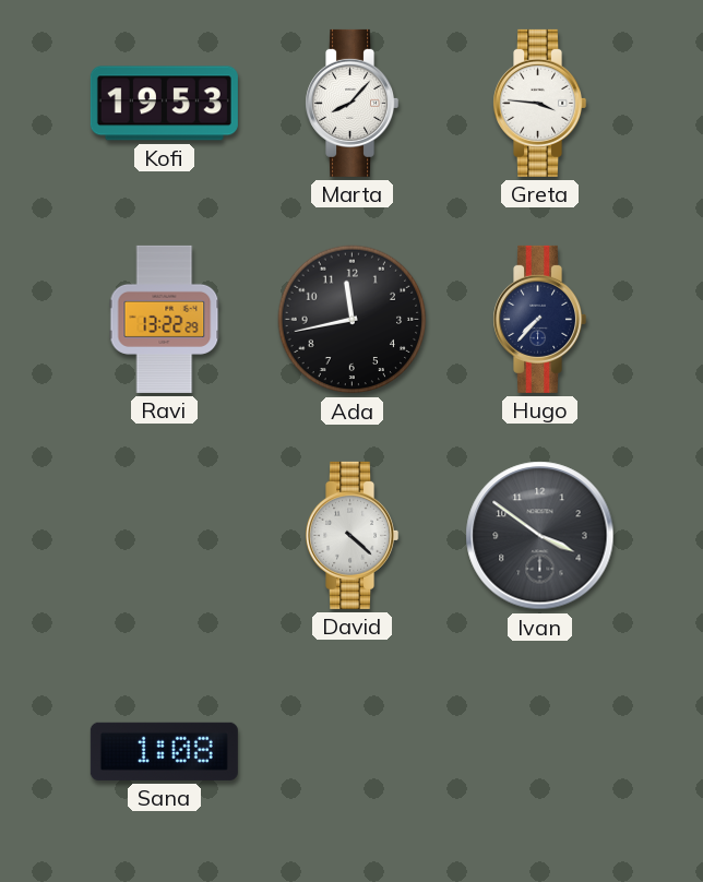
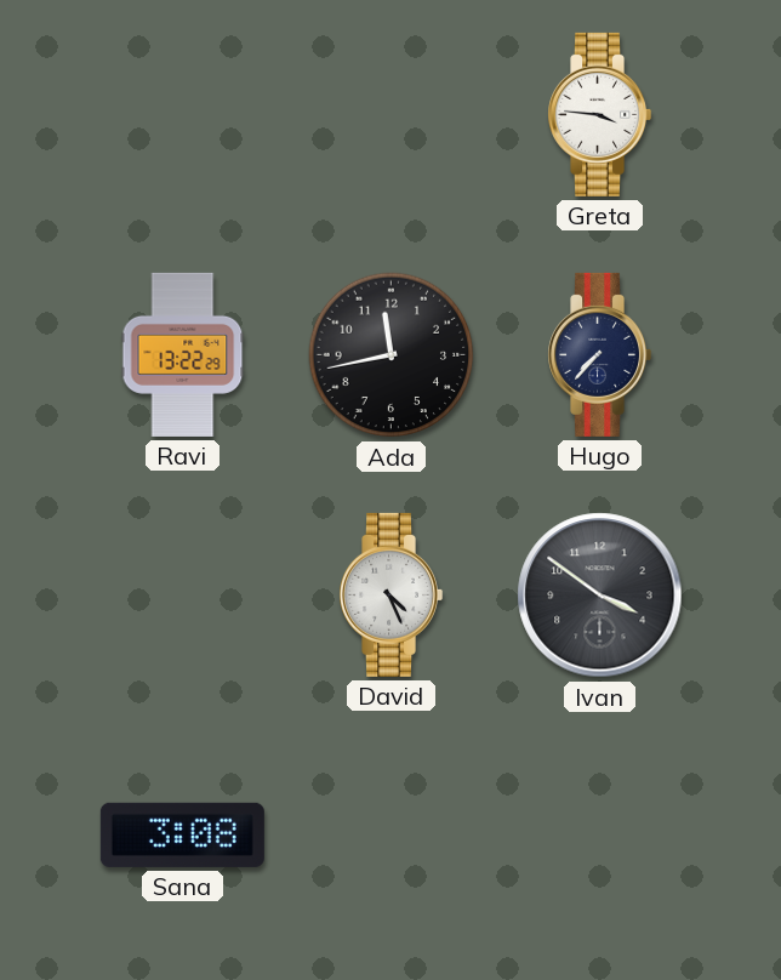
Kofi: 19:53 -> none (164, 104)
Marta: 8:07 -> none (353, 103)
David: 4:22 -> 4:26 (392, 594)
Sana: 1:08 -> 3:08 (182, 834)
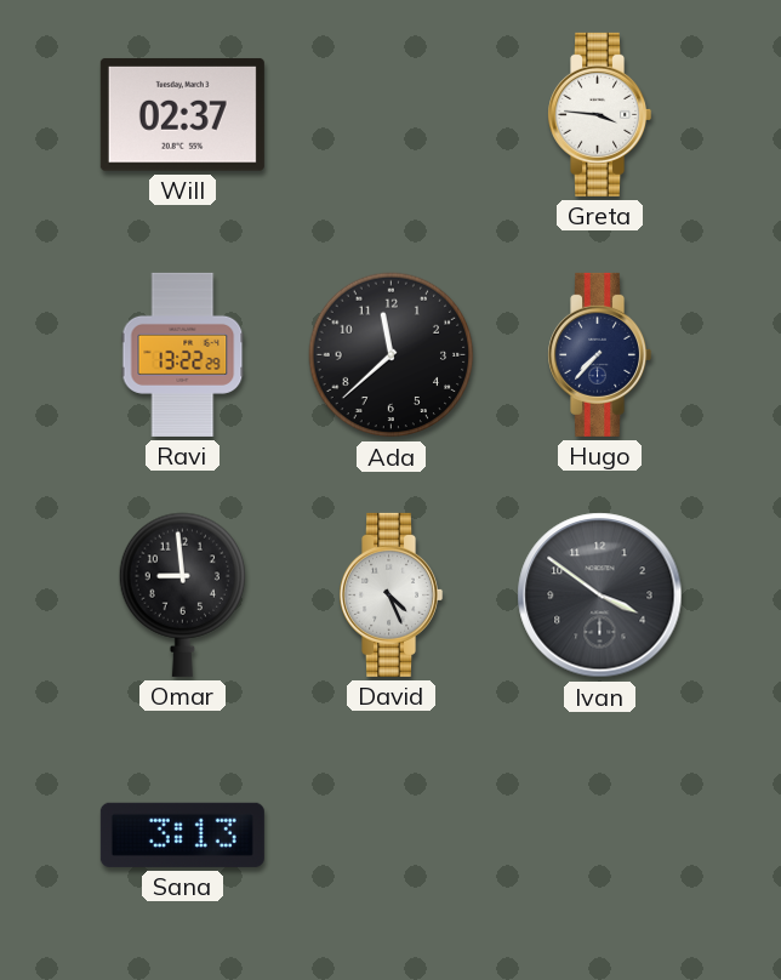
Will: none -> 02:37 (182, 114)
Ada: 11:43 -> 11:38 (392, 355)
Omar: none -> 8:59 (183, 594)
Sana: 3:08 -> 3:13 (182, 834)
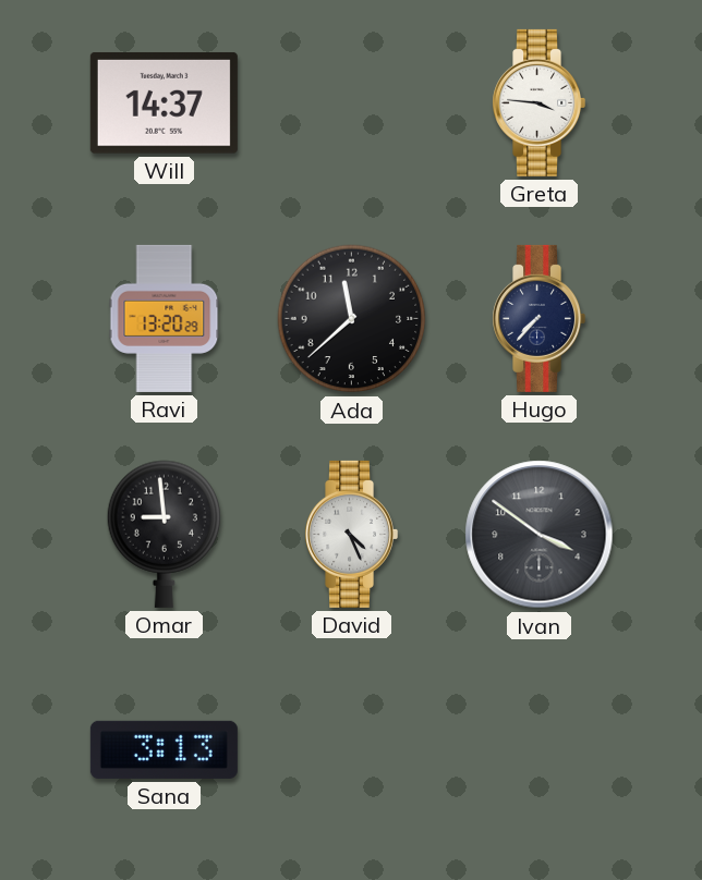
Will: 02:37 -> 14:37 (164, 102)
Ravi: 13:22 -> 13:20 (165, 318)
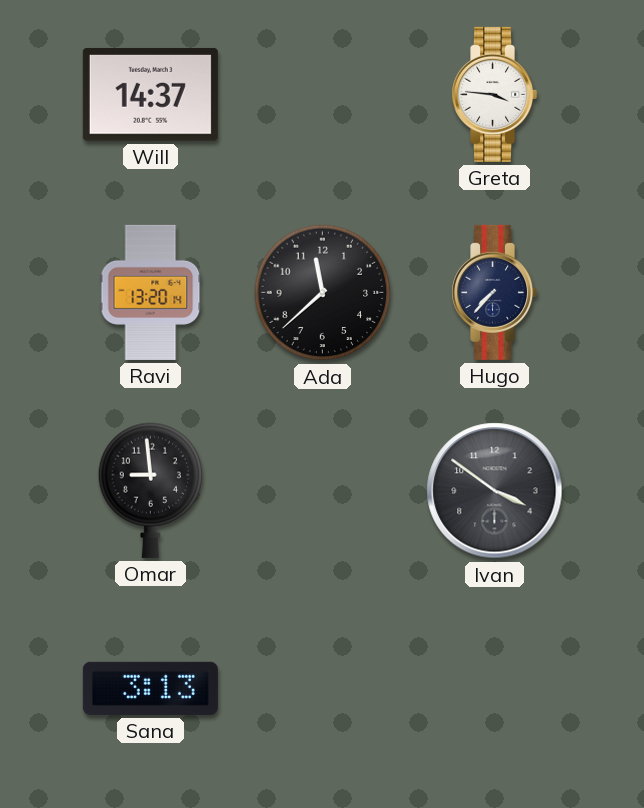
Ravi: 13:20:29 -> 13:20:14 (151, 292)
David: 4:26 -> none (352, 534)
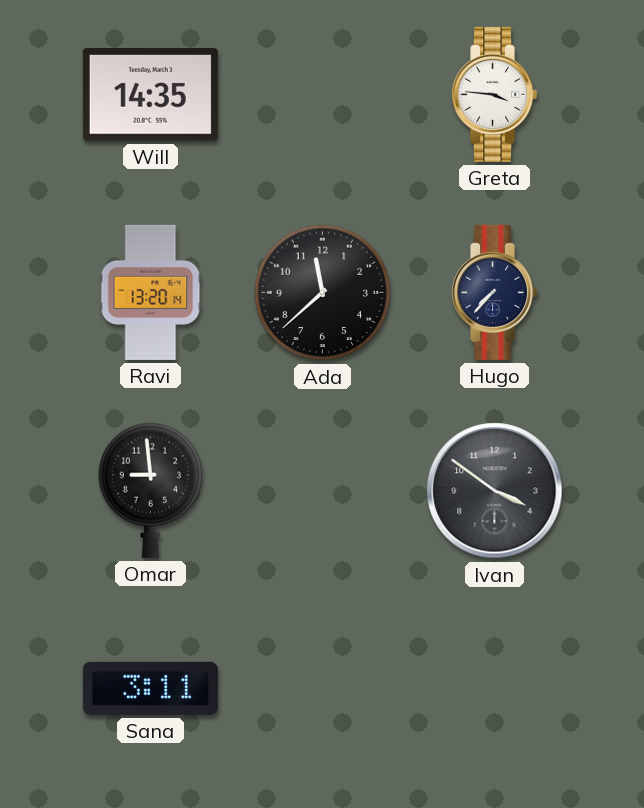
Will: 14:37 -> 14:35 (150, 94)
Sana: 3:13 -> 3:11 (150, 688)
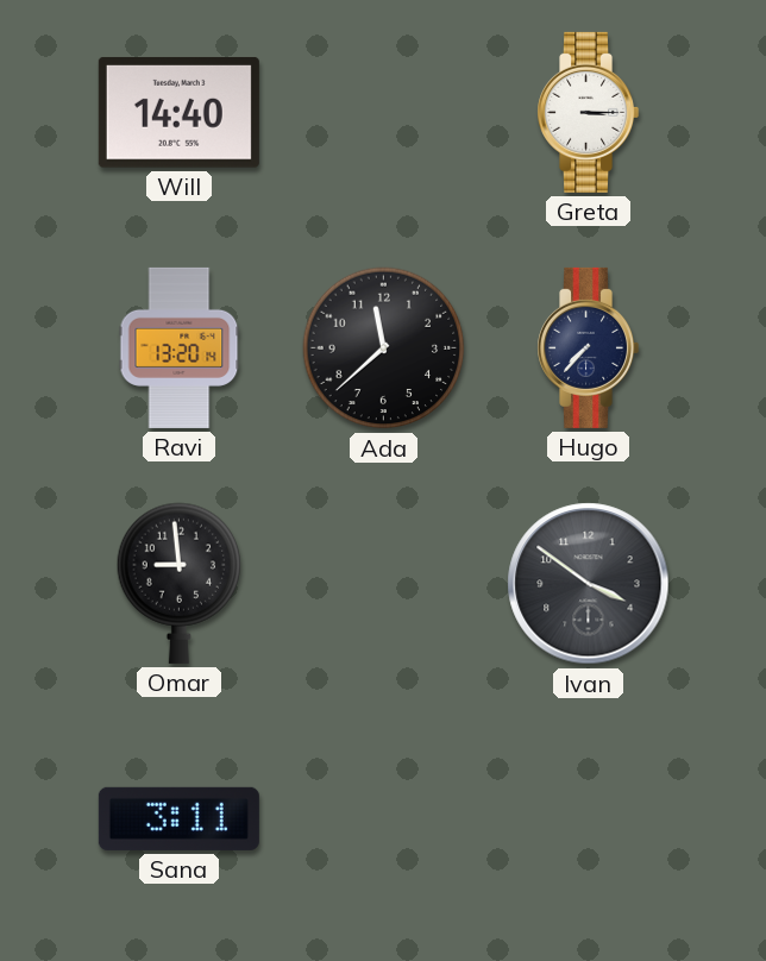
Will: 14:35 -> 14:40 (178, 112)
Greta: 3:46 -> 3:15 (589, 112)
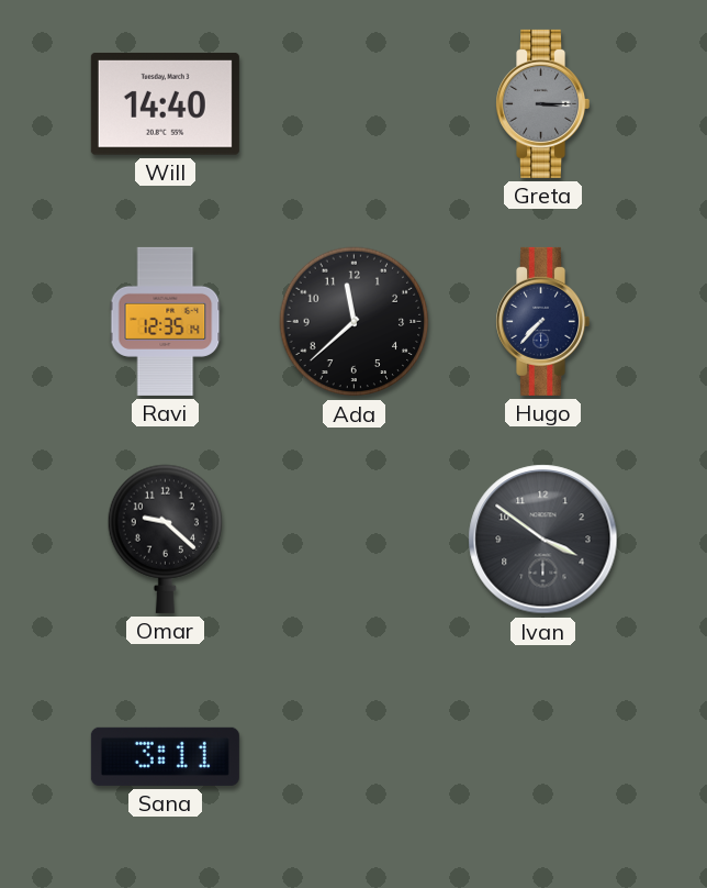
Greta dial: white -> grey (543, 103)
Ravi: 13:20 -> 12:35 (166, 321)
Omar: 8:59 -> 9:22 (166, 539)
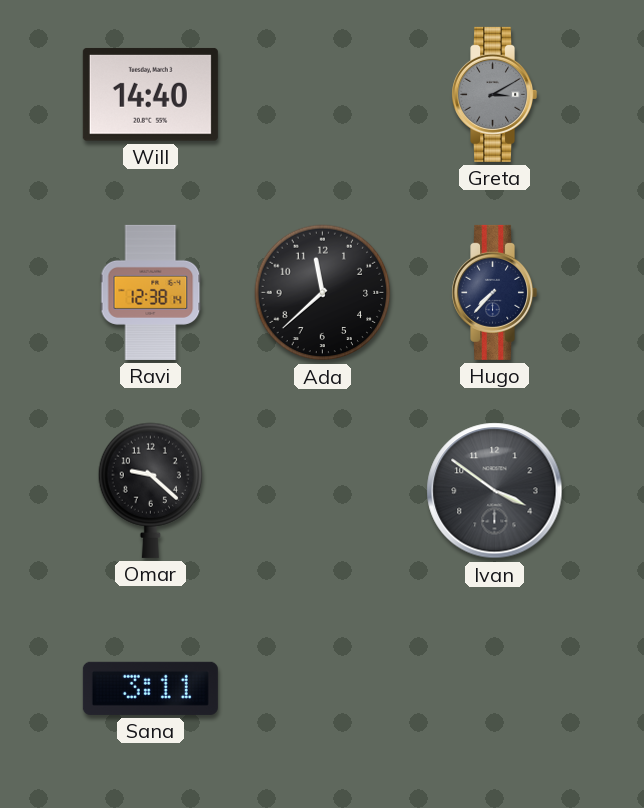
Greta: 3:15 -> 3:10 (495, 94)
Ravi: 12:35 -> 12:38 (151, 292)
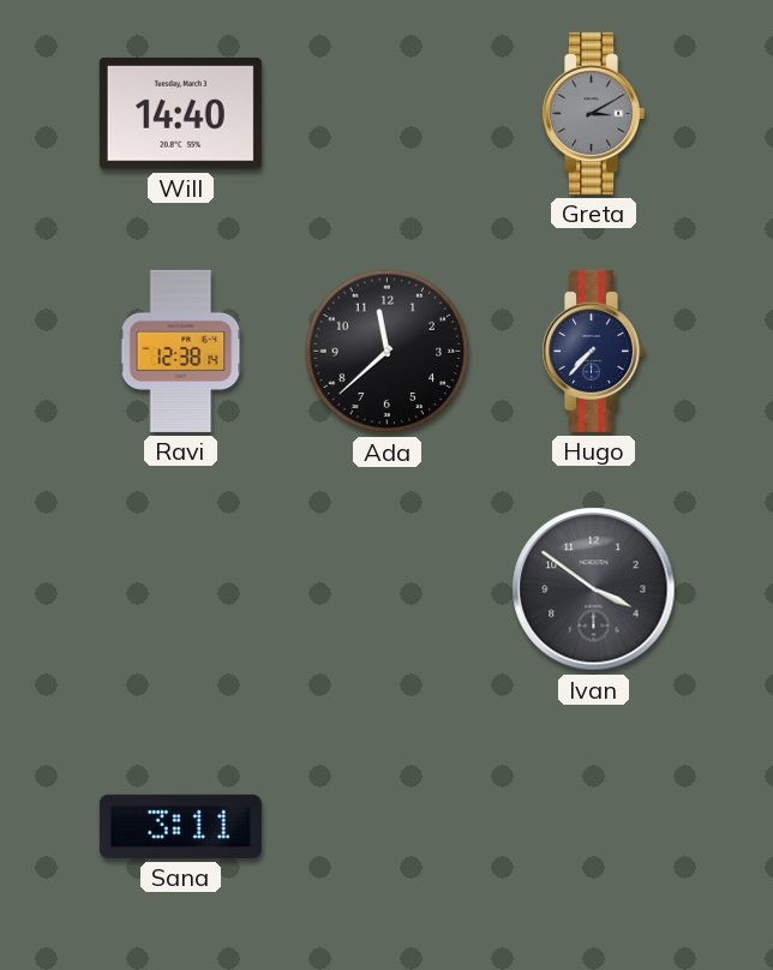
Omar: 9:22 -> none (151, 490)
